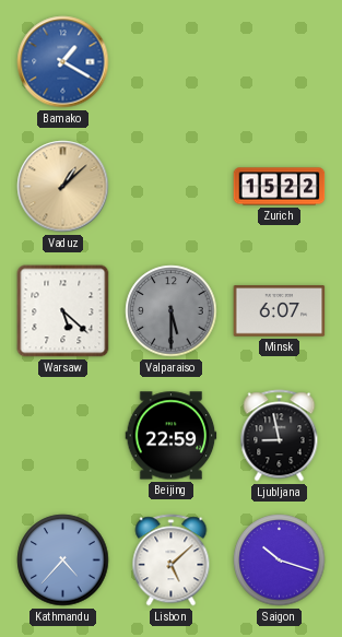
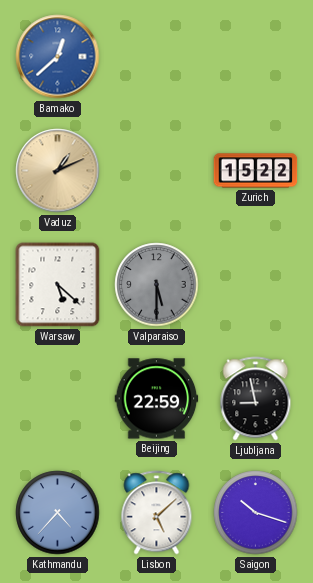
Bamako: 1:20 -> 12:38 (58, 57)
Vaduz: 1:08 -> 1:11 (58, 171)
Minsk: 6:07 -> none (280, 311)
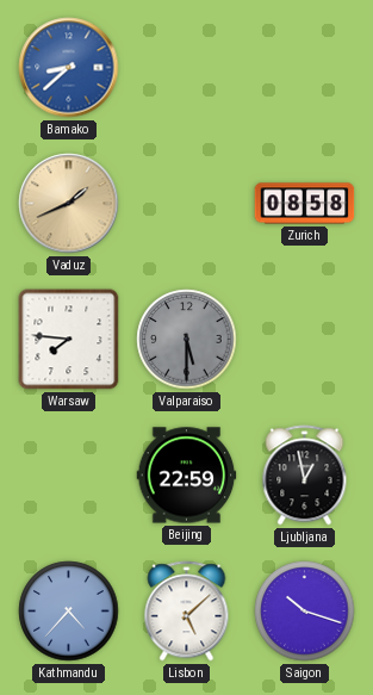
Bamako: 12:38 -> 8:38 (69, 68)
Vaduz: 1:11 -> 1:41 (69, 204)
Zurich: 15:22 -> 08:58 (305, 204)
Warsaw: 5:22 -> 7:46 (69, 340)
Ljubljana: 8:58 -> 12:58 (305, 476)
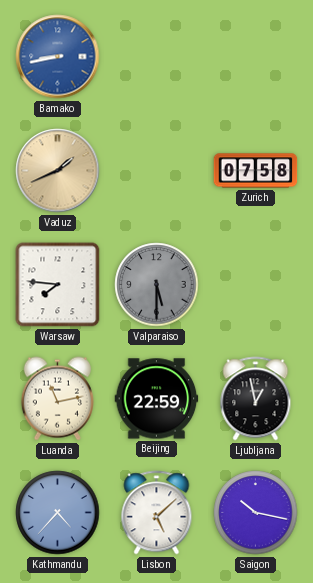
Bamako: 8:38 -> 8:43 (58, 57)
Zurich: 08:58 -> 07:58 (256, 171)
Luanda: none -> 11:13 (57, 399)
Saigon: 10:18 -> 10:17 (256, 513)
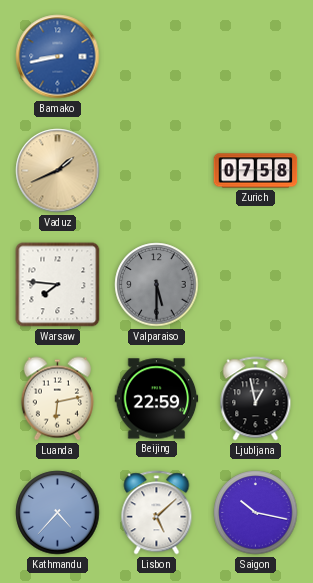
Luanda: 11:13 -> 6:13 (57, 399)
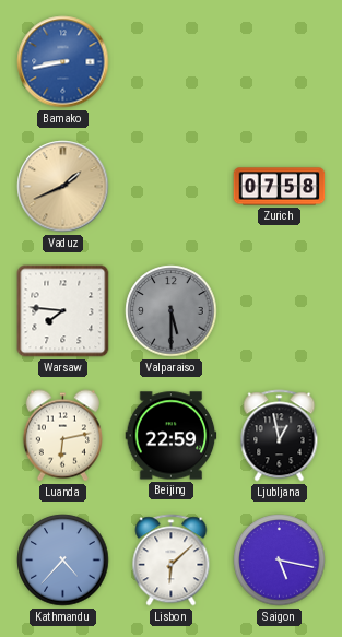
Lisbon: 5:08 -> 6:08 (172, 561)
Saigon: 10:17 -> 5:17 (280, 561)
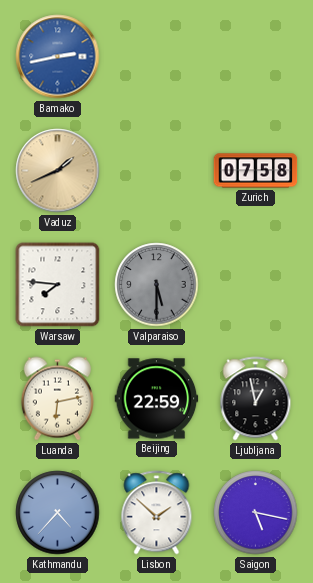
Bamako: 8:43 -> 2:43 (58, 57)
Lisbon: 6:08 -> 1:52 (157, 513)
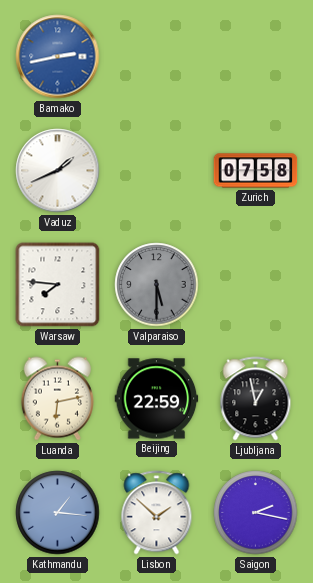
Vaduz dial: champagne -> white (58, 171)
Kathmandu: 4:37 -> 1:16 (58, 513)
Saigon: 5:17 -> 2:17 (256, 513)
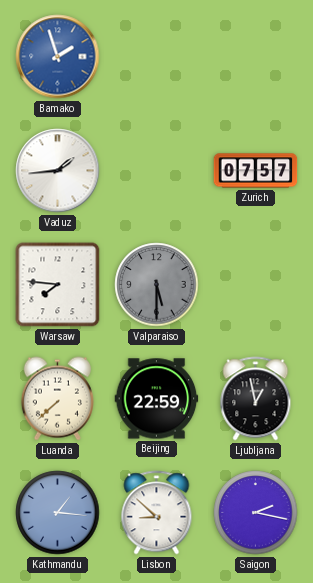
Bamako: 2:43 -> 1:57 (58, 57)
Vaduz: 1:41 -> 1:44 (58, 171)
Zurich: 07:58 -> 07:57 (256, 171)
Luanda: 6:13 -> 7:38 (57, 399)
Lisbon: 1:52 -> 8:52 (157, 513)
